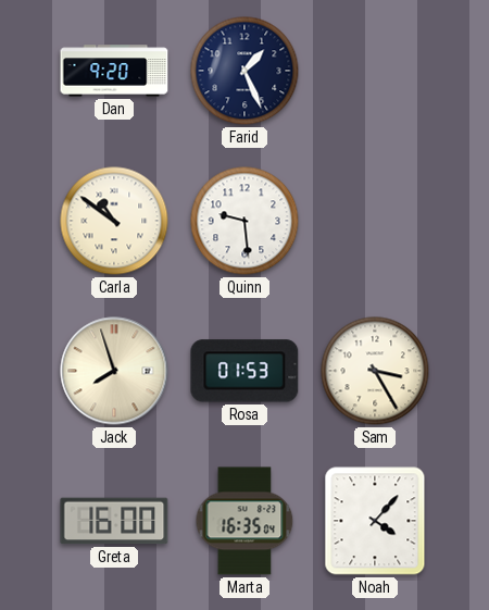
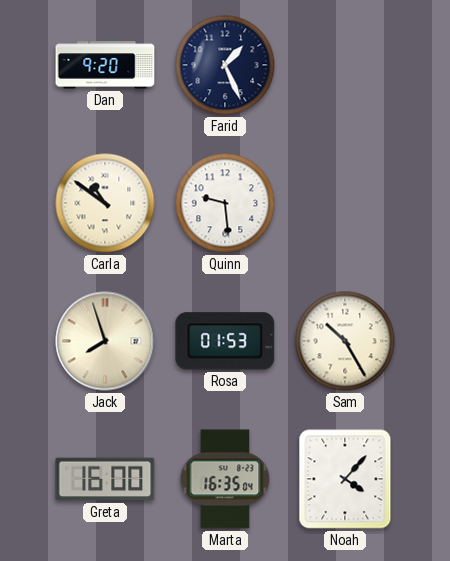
Sam: 3:25 -> 10:25 (345, 341)
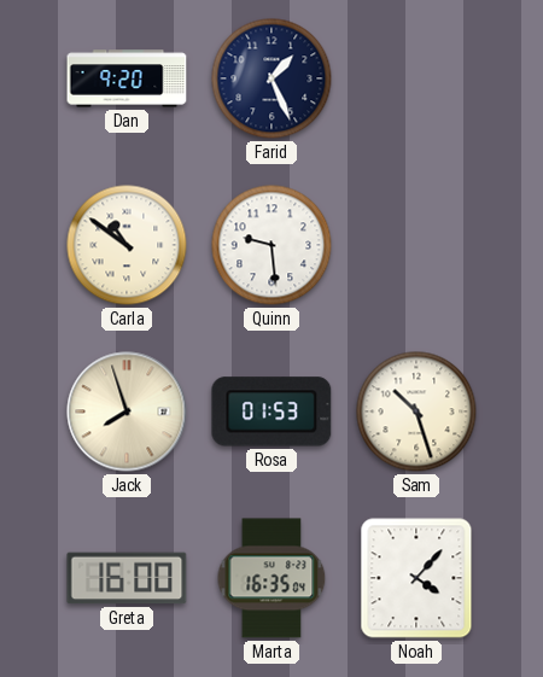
Sam: 10:25 -> 10:27 (416, 412)
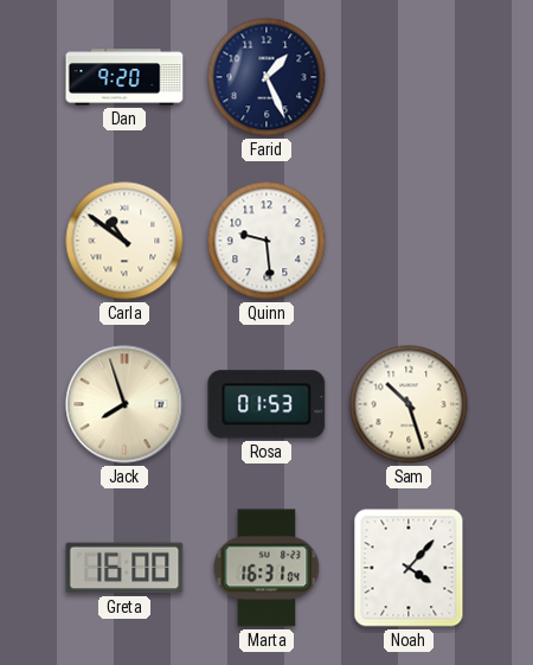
Marta: 16:35 -> 16:31 (266, 568)
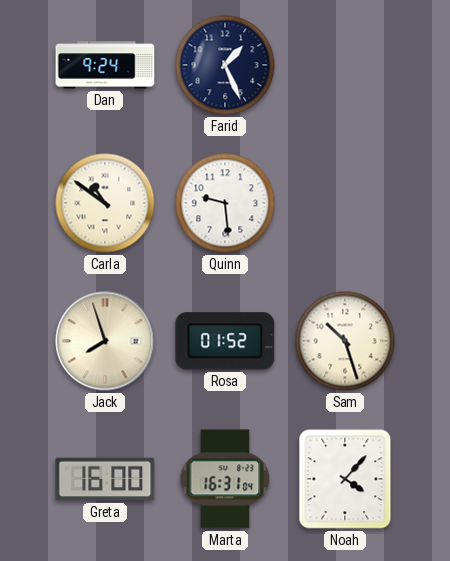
Dan: 9:20 -> 9:24 (105, 65)
Rosa: 01:53 -> 01:52 (225, 341)
